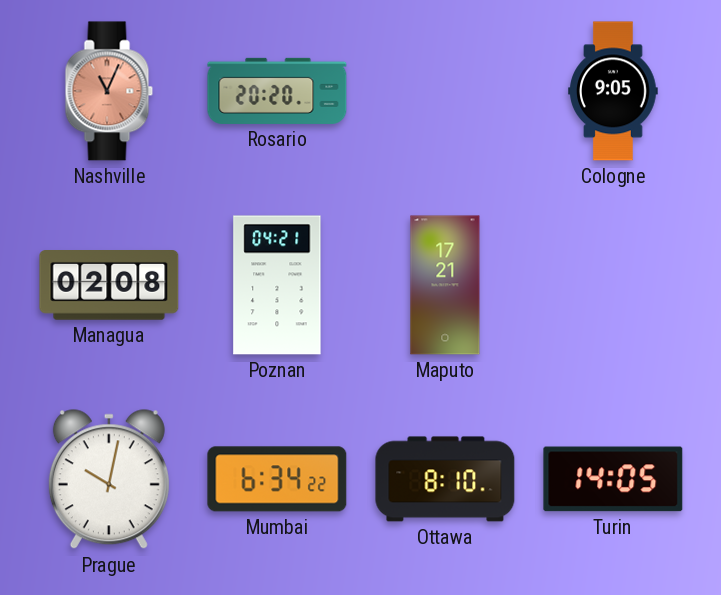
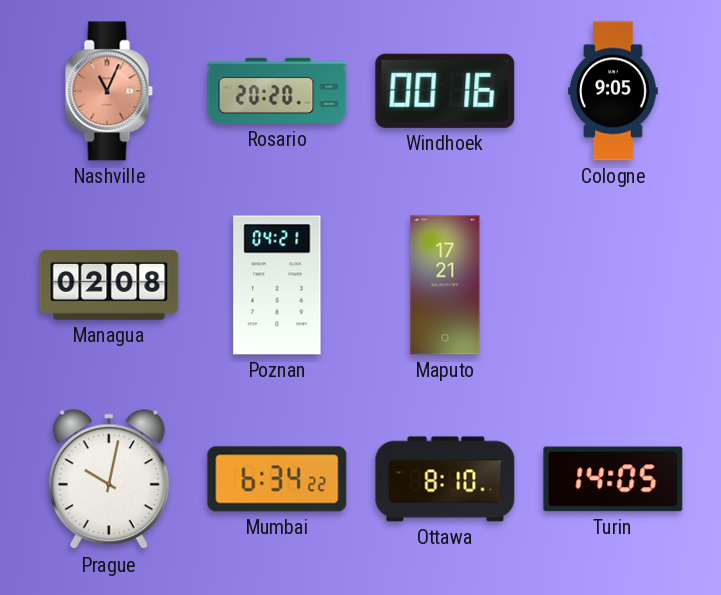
Windhoek: none -> 00:16 (445, 91)
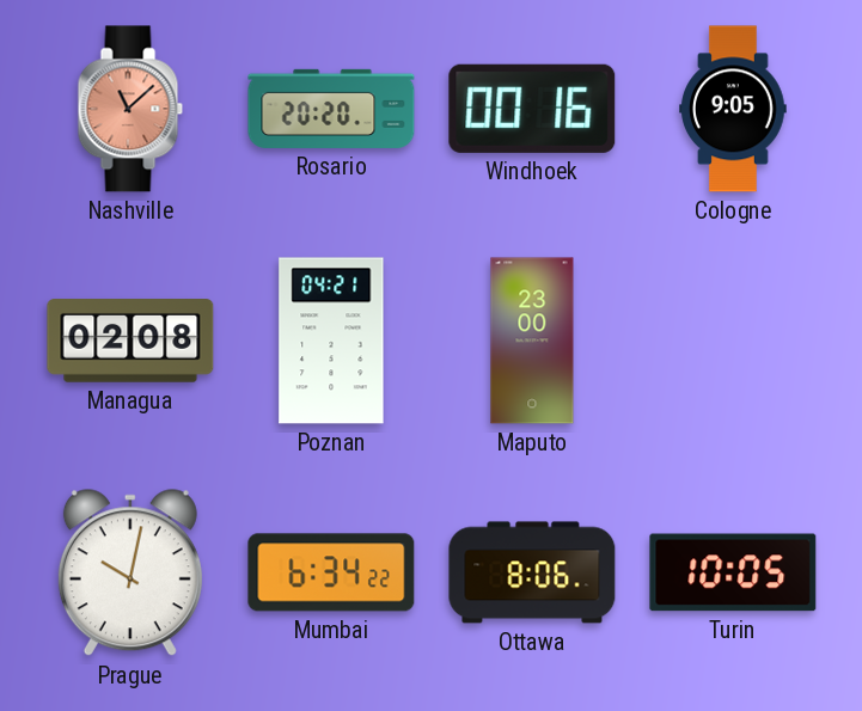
Nashville: 11:04 -> 11:08 (130, 109)
Maputo: 17:21 -> 23:00 (532, 341)
Ottawa: 8:10 -> 8:06 (532, 572)
Turin: 14:05 -> 10:05 (733, 572)
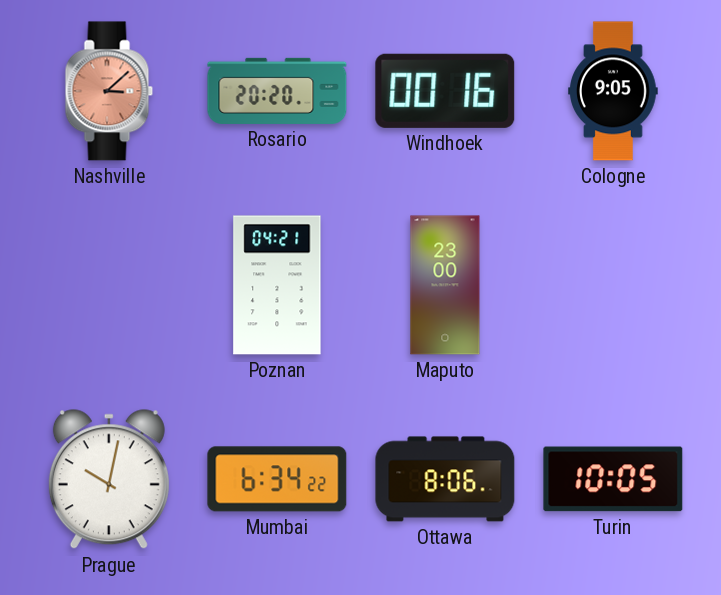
Nashville: 11:08 -> 3:08 (109, 91)
Managua: 02:08 -> none (130, 342)
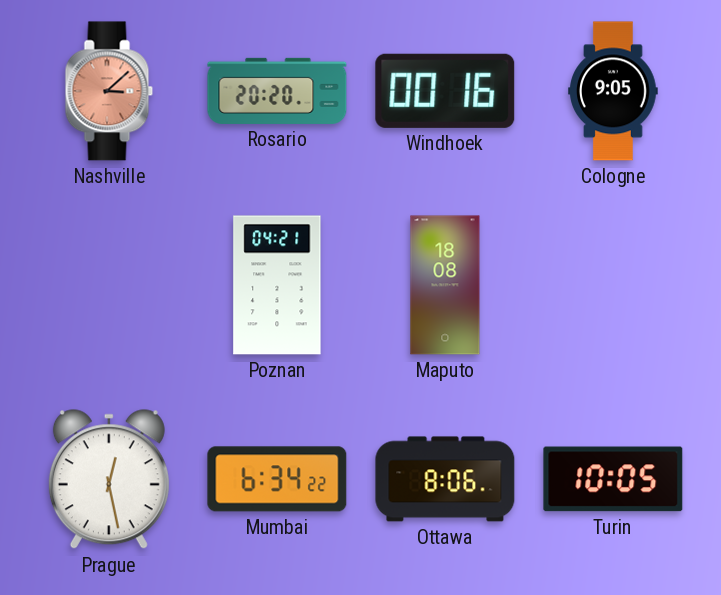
Maputo: 23:00 -> 18:08 (445, 285)
Prague: 10:02 -> 12:28 (109, 480)
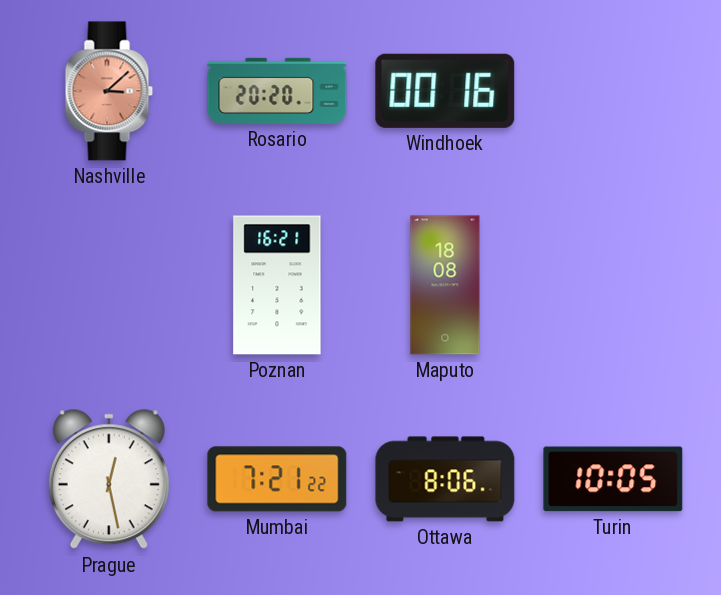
Cologne: 9:05 -> none (613, 91)
Poznan: 04:21 -> 16:21 (277, 285)
Mumbai: 6:34 -> 7:21 (277, 479)
